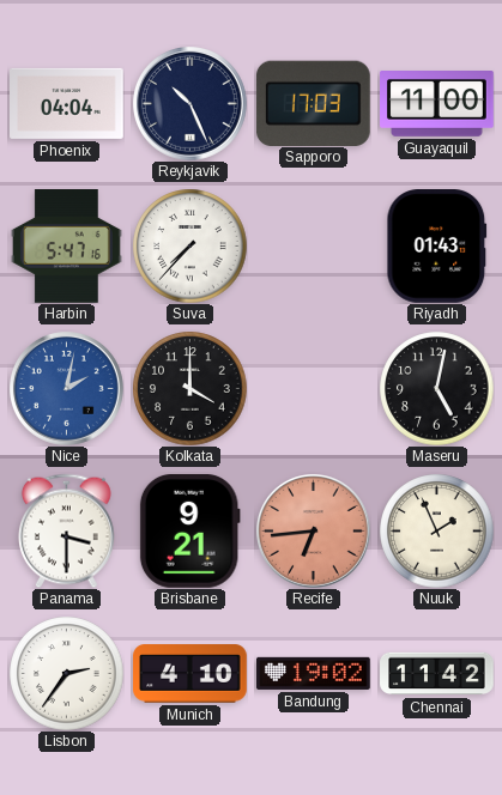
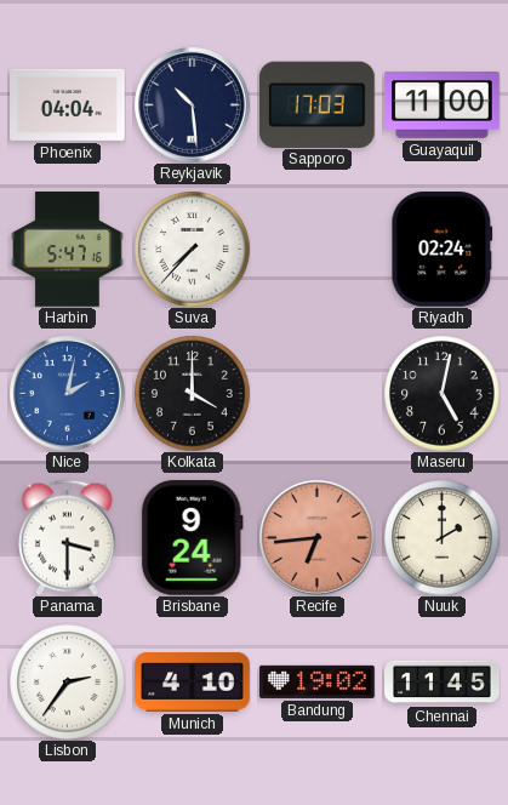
Reykjavik: 10:26 -> 10:29 (193, 105)
Riyadh: 01:43 -> 02:24 (443, 250)
Brisbane: 9:21 -> 9:24 (192, 537)
Nuuk: 1:56 -> 2:00 (441, 537)
Chennai: 11:42 -> 11:45 (443, 683)
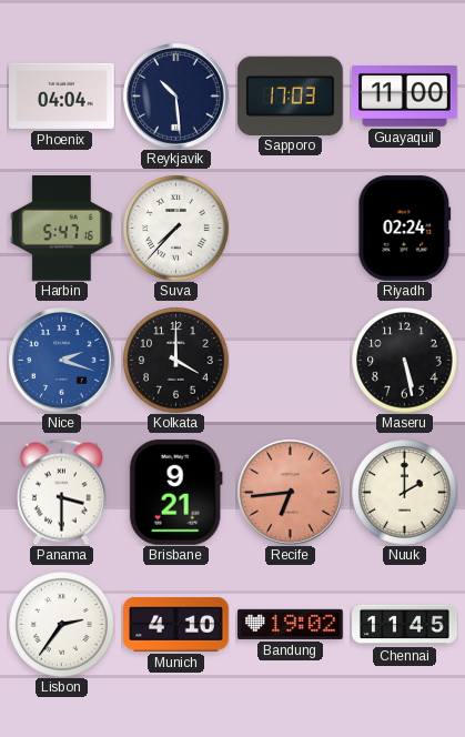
Nice: 2:02 -> 2:18 (62, 361)
Maseru: 5:02 -> 5:28 (404, 360)
Brisbane: 9:24 -> 9:21 (175, 492)
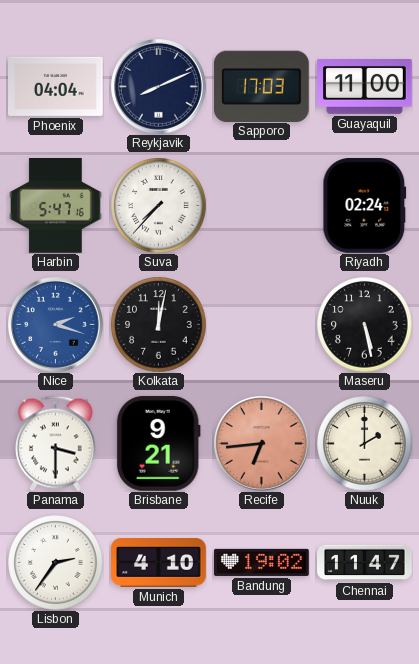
Reykjavik: 10:29 -> 8:11 (159, 87)
Kolkata: 4:00 -> 12:02 (158, 324)
Chennai: 11:45 -> 11:47 (365, 563)
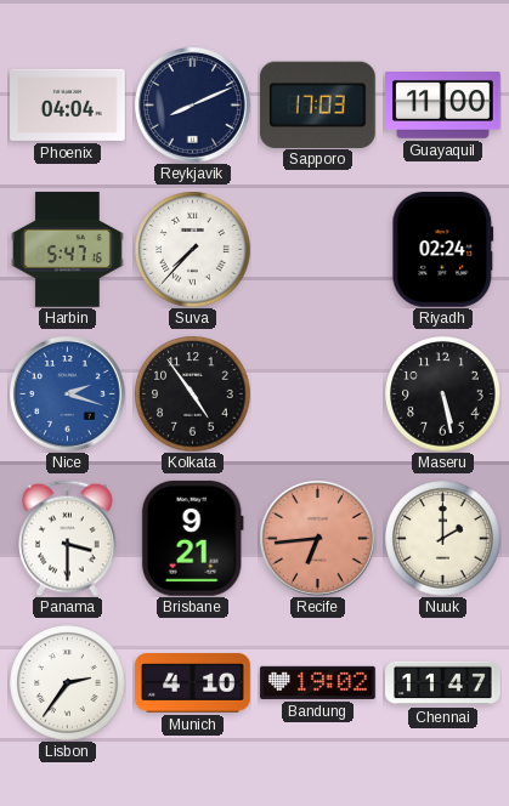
Kolkata: 12:02 -> 4:54 (192, 393)
